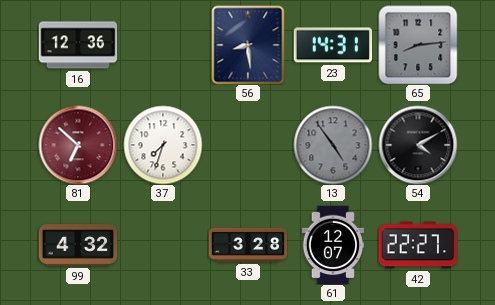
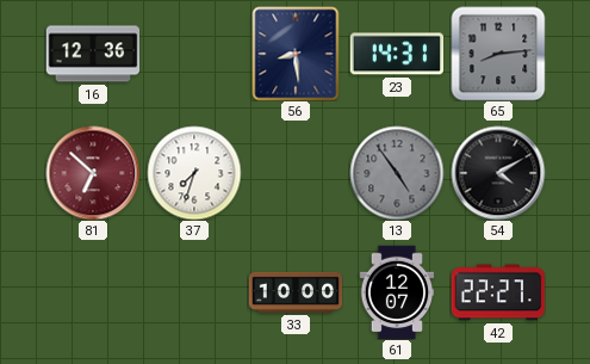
99: 4:32 -> none (78, 245)
33: 3:28 -> 10:00 (296, 292)
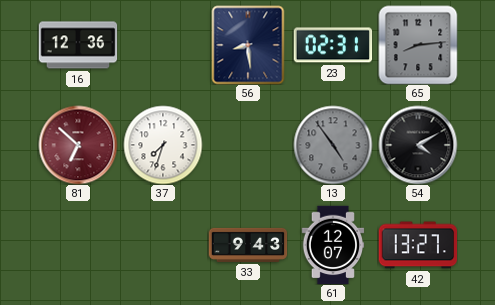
23: 14:31 -> 02:31 (333, 45)
33: 10:00 -> 9:43 (248, 245)
42: 22:27 -> 13:27 (418, 245)
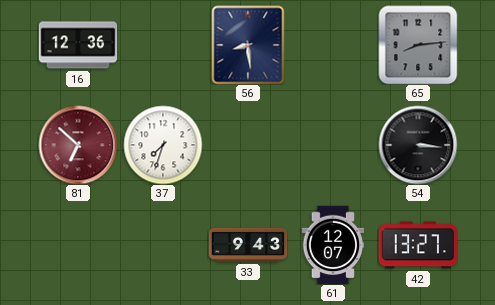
23: 02:31 -> none (333, 45)
13: 4:54 -> none (333, 145)
54: 4:10 -> 3:16 (418, 145)
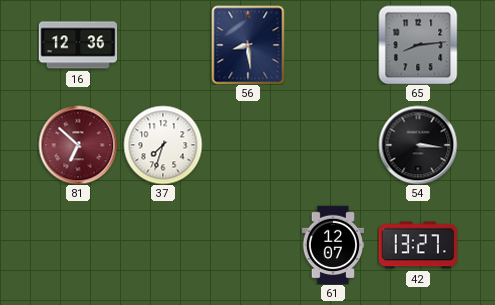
33: 9:43 -> none (248, 245)
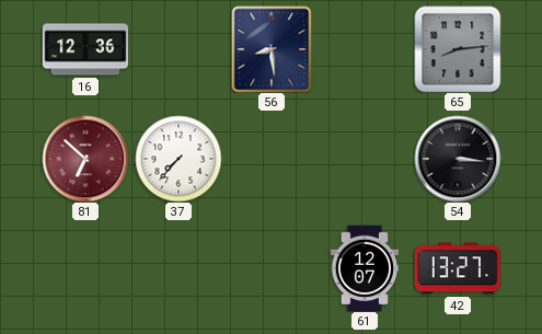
37: 7:33 -> 7:37 (178, 159)
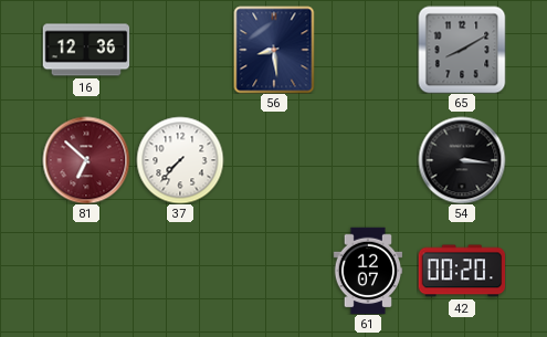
65: 8:14 -> 8:10 (462, 50)
42: 13:27 -> 00:20 (462, 271)
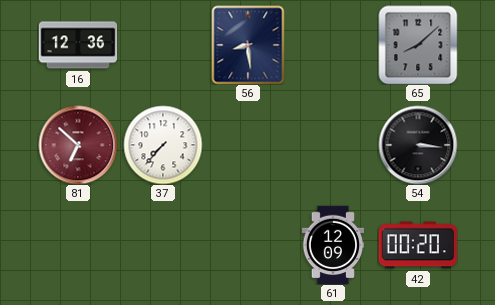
65: 8:10 -> 8:08 (418, 45)
61: 12:07 -> 12:09 (333, 245)
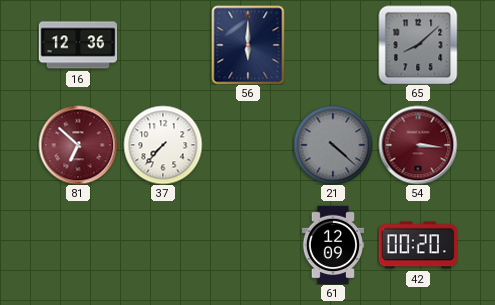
56: 8:29 -> 6:00 (248, 45)
21: none -> 4:22 (333, 145)
54 dial: black -> burgundy (418, 145)
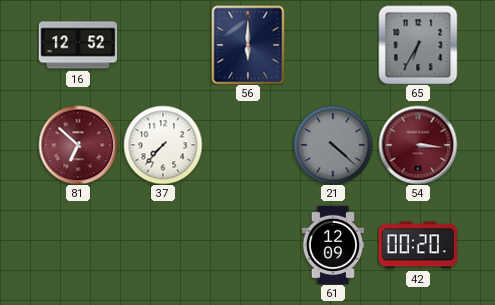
16: 12:36 -> 12:52 (78, 45)
65: 8:08 -> 6:35 (418, 45)
